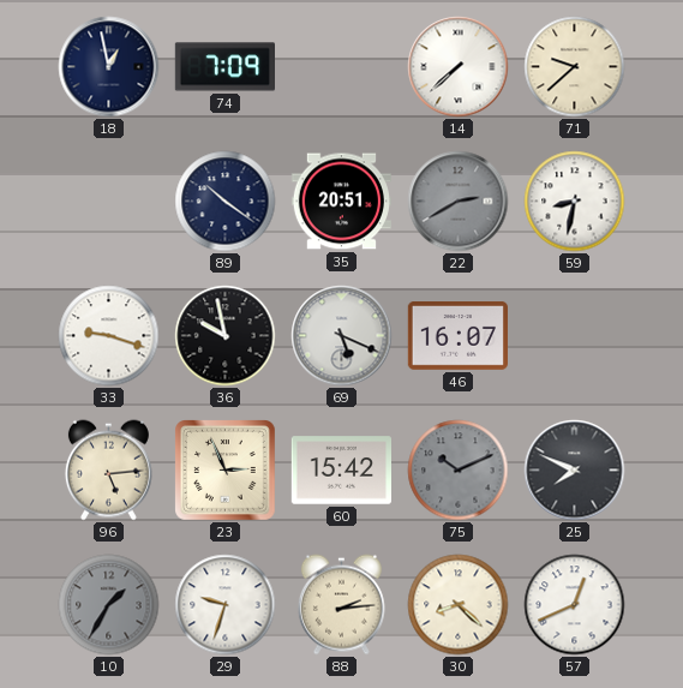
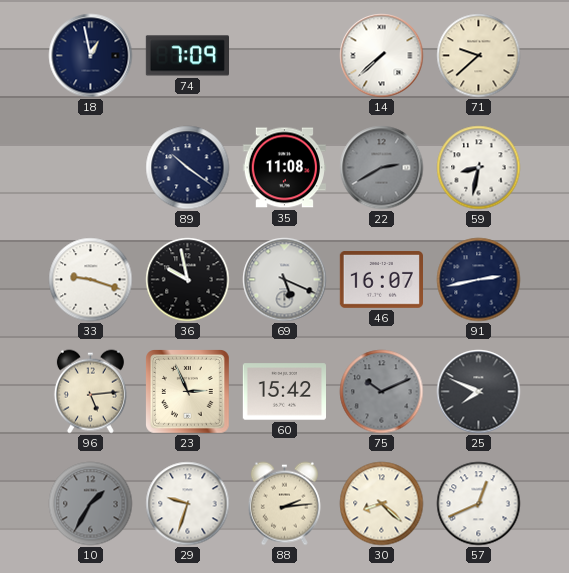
35: 20:51 -> 11:08 (284, 168)
91: none -> 2:43 (479, 280)
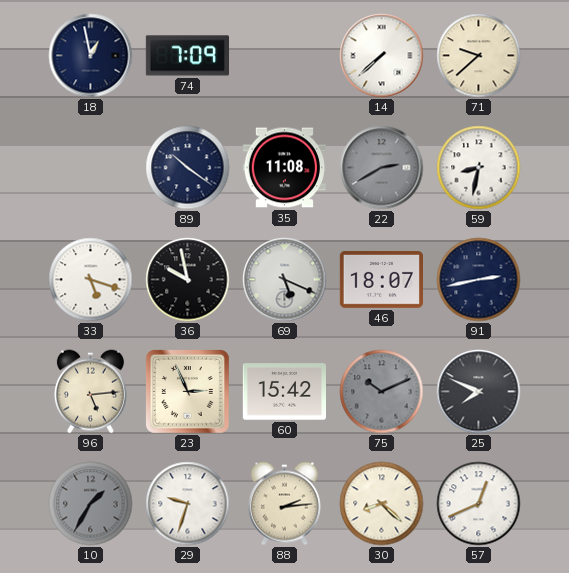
33: 9:18 -> 5:18 (91, 280)
46: 16:07 -> 18:07 (381, 280)
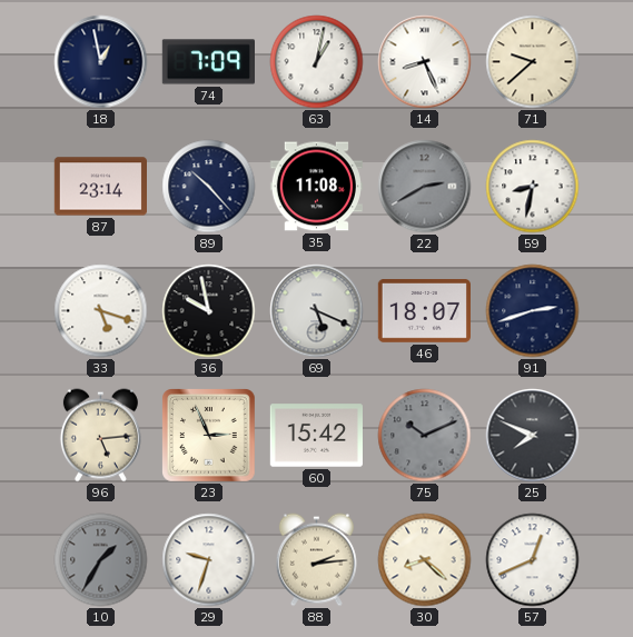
63: none -> 1:02 (317, 62)
14: 7:38 -> 8:26 (425, 62)
87: none -> 23:14 (100, 187)
89: 10:21 -> 10:23 (209, 187)
91: 2:43 -> 2:42 (533, 311)
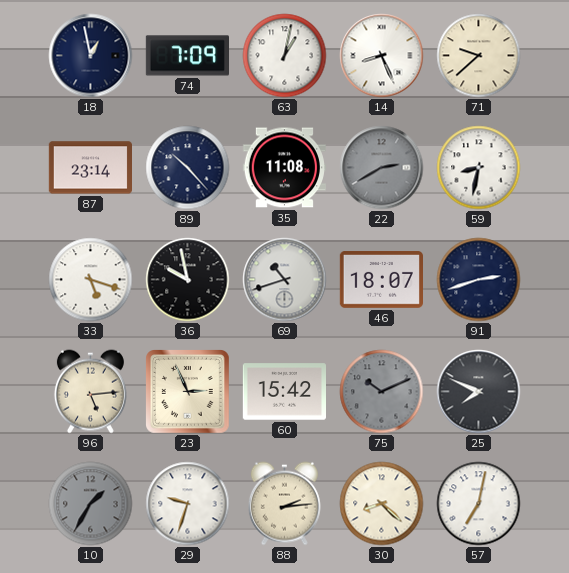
69: 5:19 -> 10:42 (285, 280)
57: 12:41 -> 7:02 (479, 504)
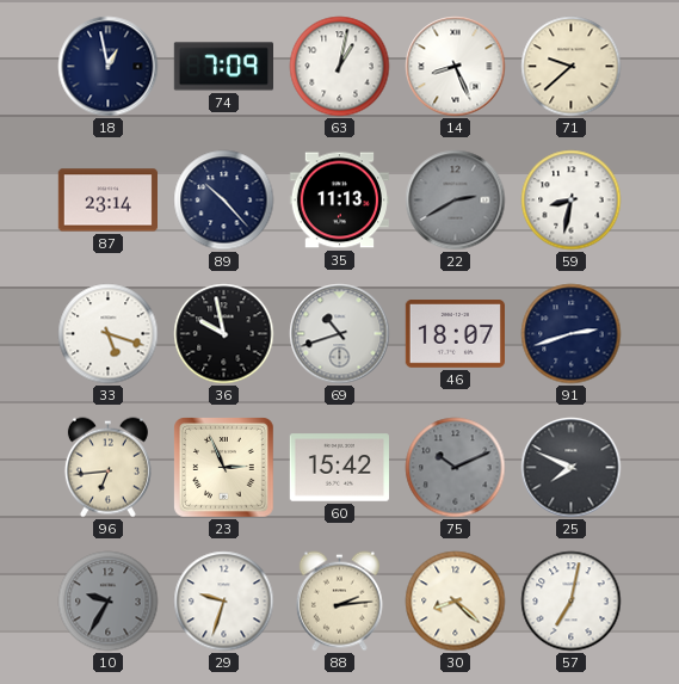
35: 11:08 -> 11:13 (339, 201)
96: 5:14 -> 6:44 (107, 468)
10: 1:35 -> 9:35 (109, 602)
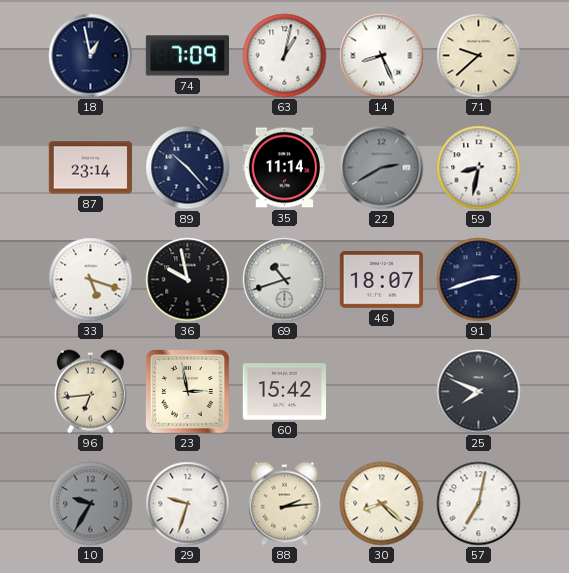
35: 11:13 -> 11:14 (284, 168)
23: 2:56 -> 2:58 (188, 392)
75: 10:11 -> none (456, 468)
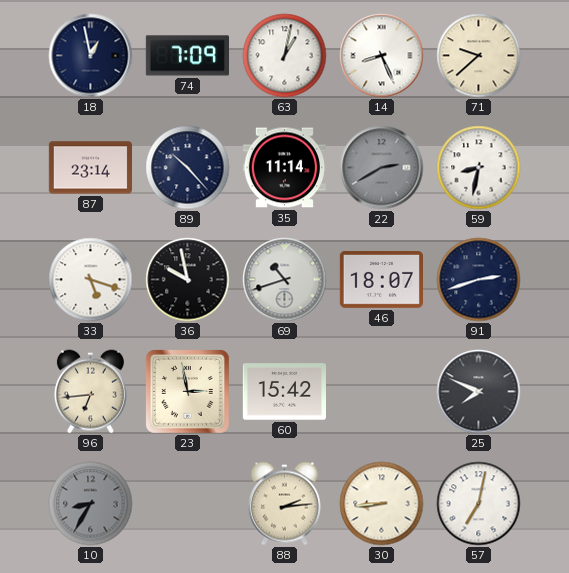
10: 9:35 -> 8:35 (91, 504)
29: 9:33 -> none (188, 504)
30: 8:22 -> 8:44 (382, 504)
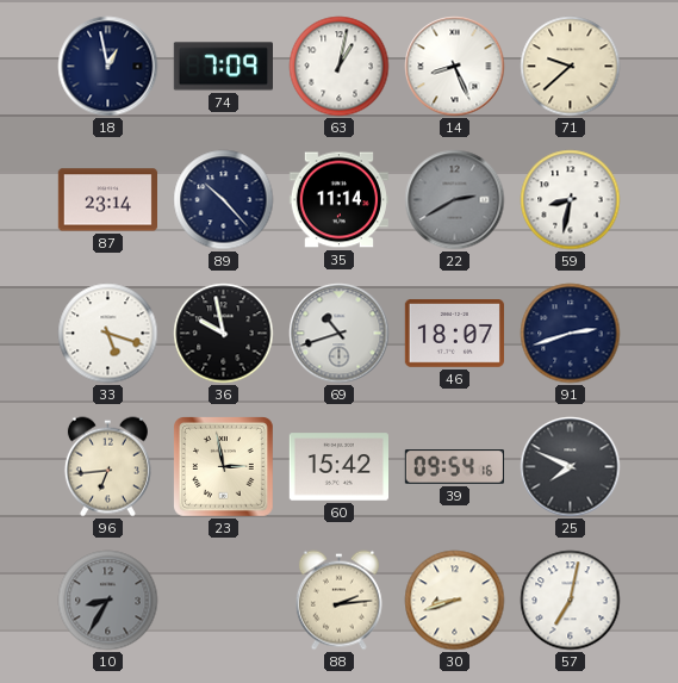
39: none -> 09:54 (454, 467)
30: 8:44 -> 8:42 (455, 601)
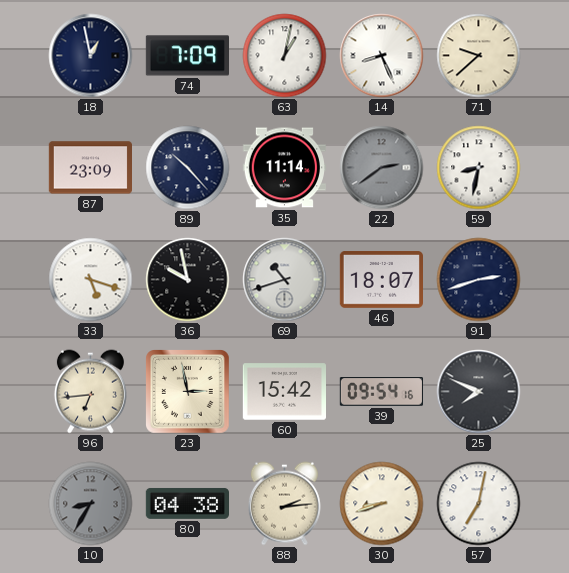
87: 23:14 -> 23:09 (90, 168)
22: 2:40 -> 2:39 (382, 168)
80: none -> 04:38 (187, 503)
